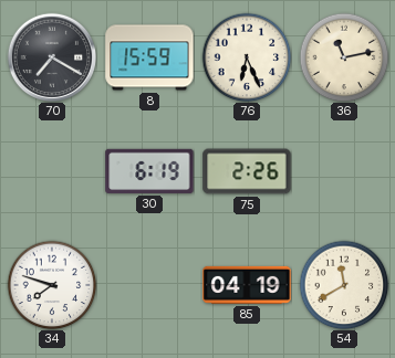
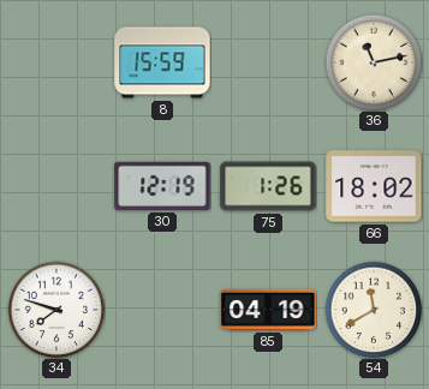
70: 7:20 -> none (51, 56)
76: 6:26 -> none (247, 57)
30: 6:19 -> 12:19 (162, 186)
75: 2:26 -> 1:26 (268, 186)
66: none -> 18:02 (374, 186)
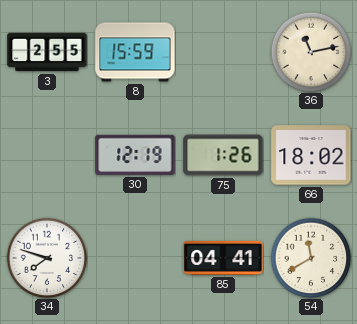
3: none -> 2:55 (47, 52)
85: 04:19 -> 04:41 (223, 258)
